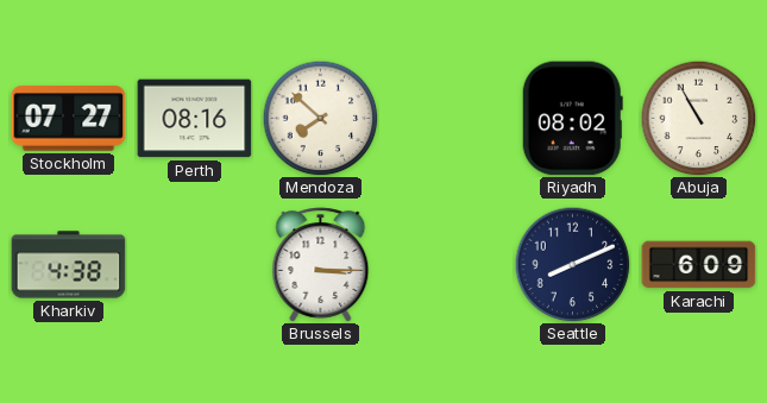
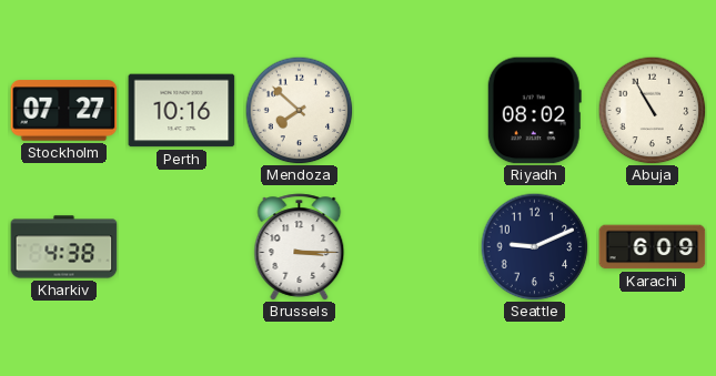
Perth: 08:16 -> 10:16 (182, 111)
Seattle: 8:11 -> 9:11 (534, 246)
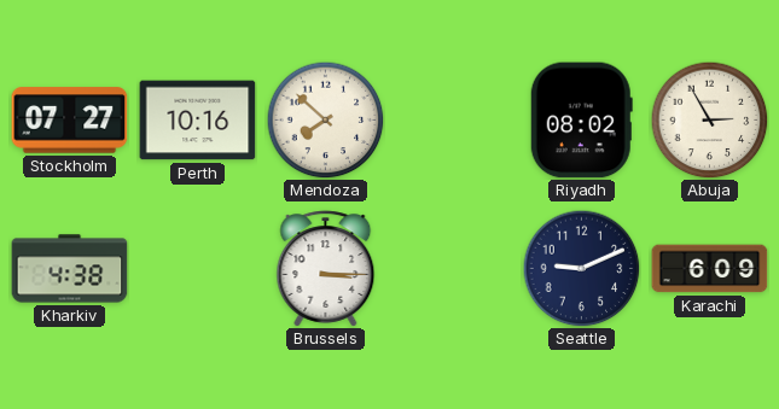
Abuja: 10:55 -> 2:55 (709, 119)
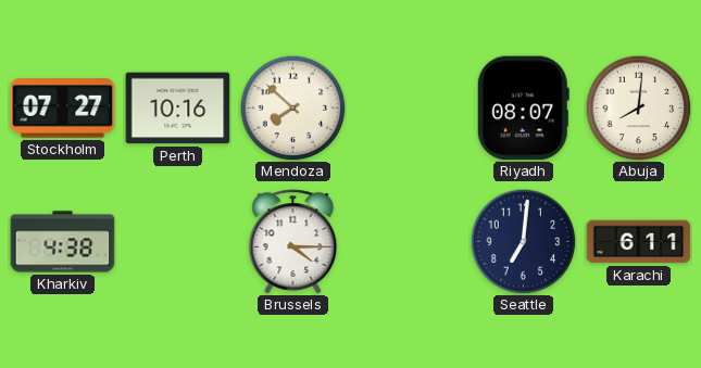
Riyadh: 08:02 -> 08:07 (523, 109)
Abuja: 2:55 -> 8:01 (638, 107)
Brussels: 3:15 -> 4:15 (293, 242)
Seattle: 9:11 -> 7:01 (523, 241)
Karachi: 6:09 -> 6:11 (639, 242)
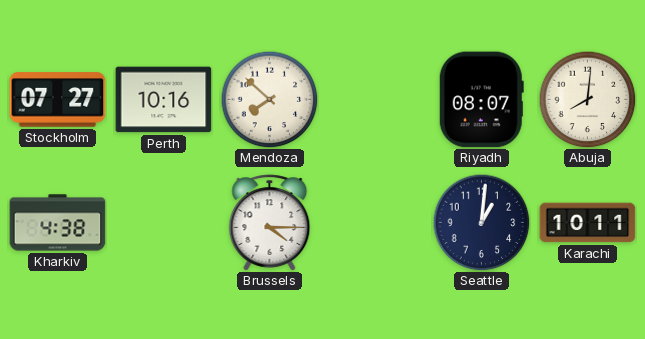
Seattle: 7:01 -> 1:01 (481, 222)
Karachi: 6:11 -> 10:11 (588, 223)
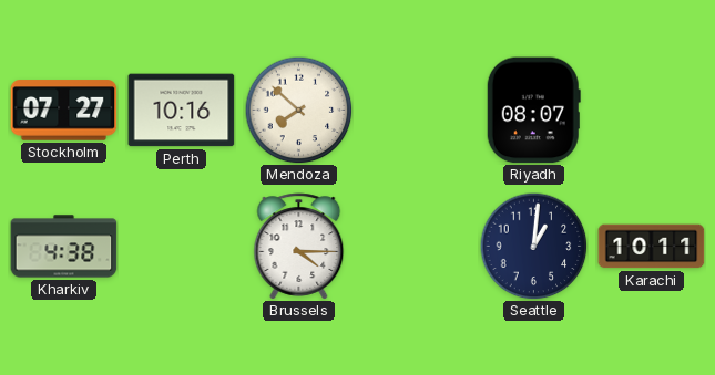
Abuja: 8:01 -> none (587, 99)
